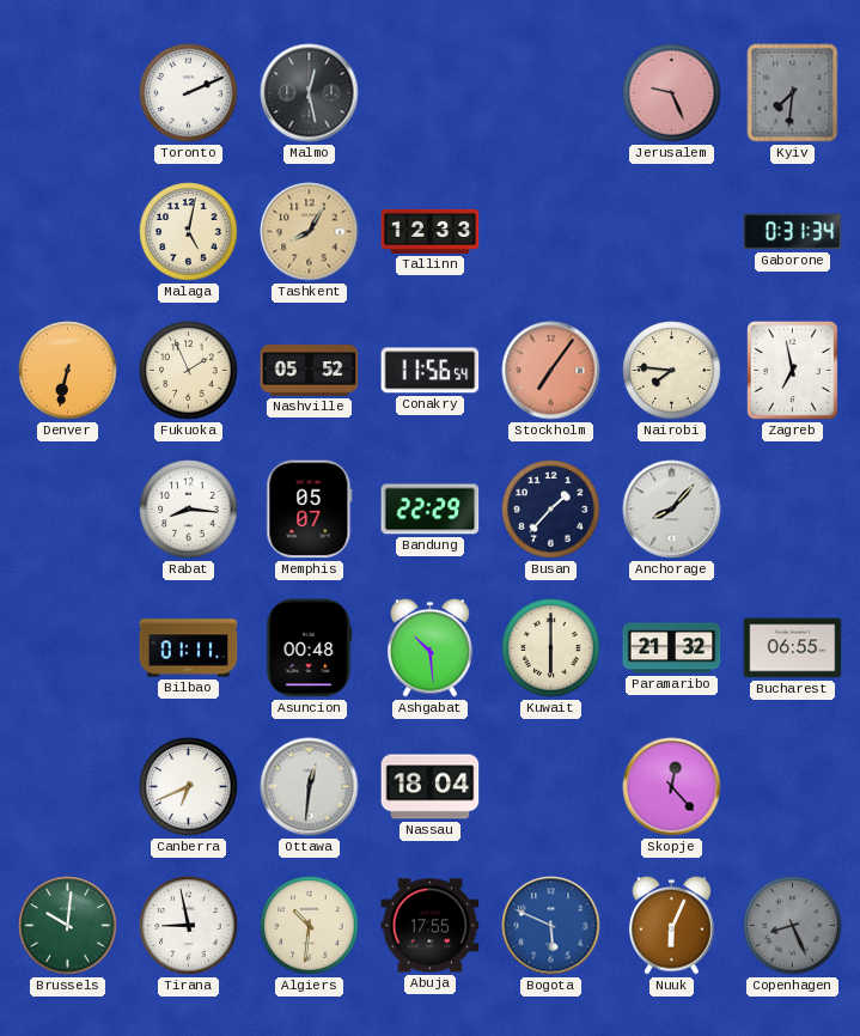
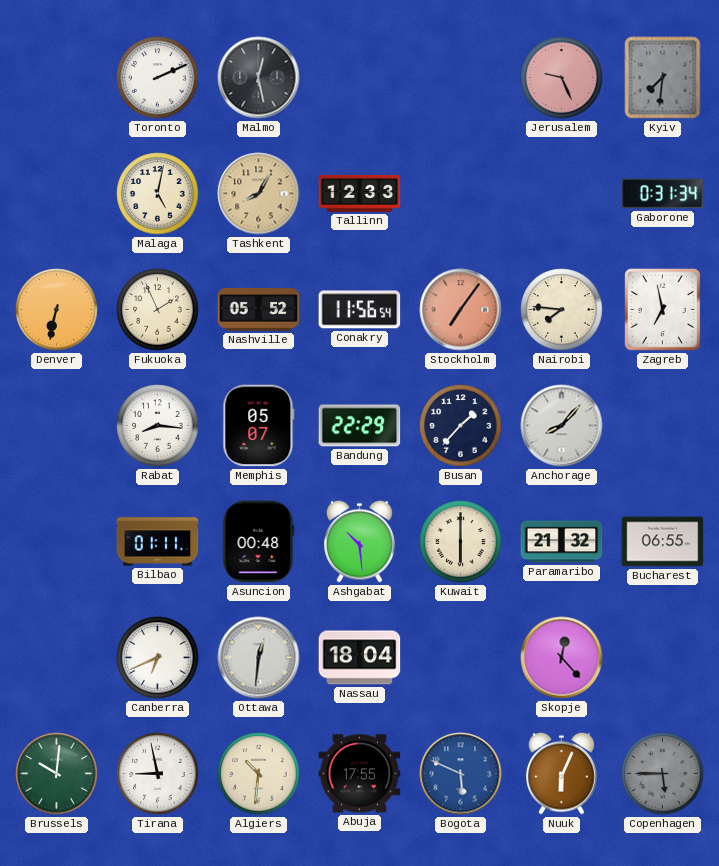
Copenhagen: 8:26 -> 5:45 (663, 774)
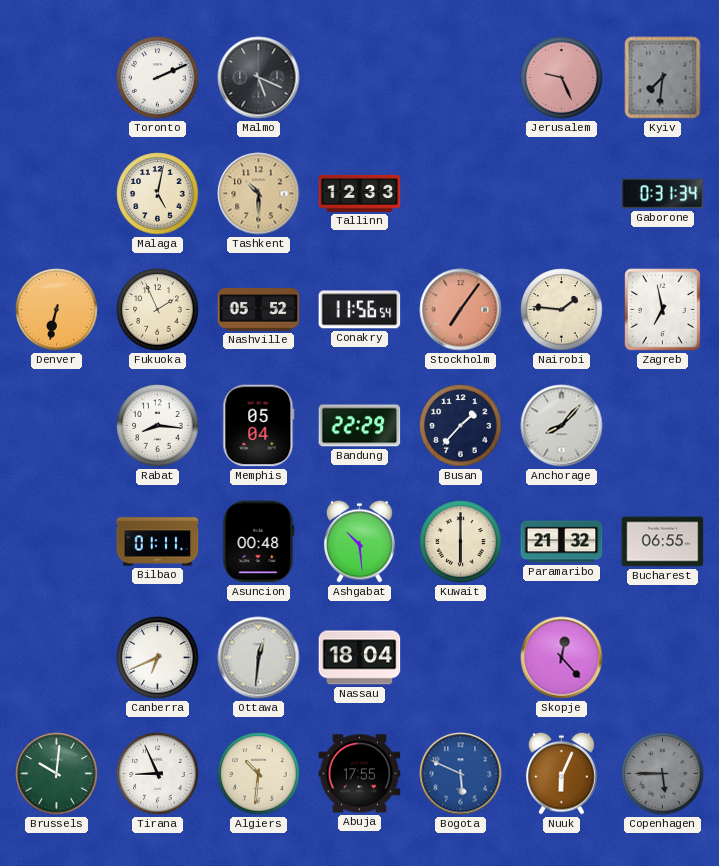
Malmo: 12:28 -> 5:19 (259, 78)
Tashkent: 8:05 -> 10:30 (259, 194)
Nairobi: 7:46 -> 1:46 (562, 310)
Memphis: 05:07 -> 05:04 (259, 426)
Tirana: 8:58 -> 8:56 (158, 774)
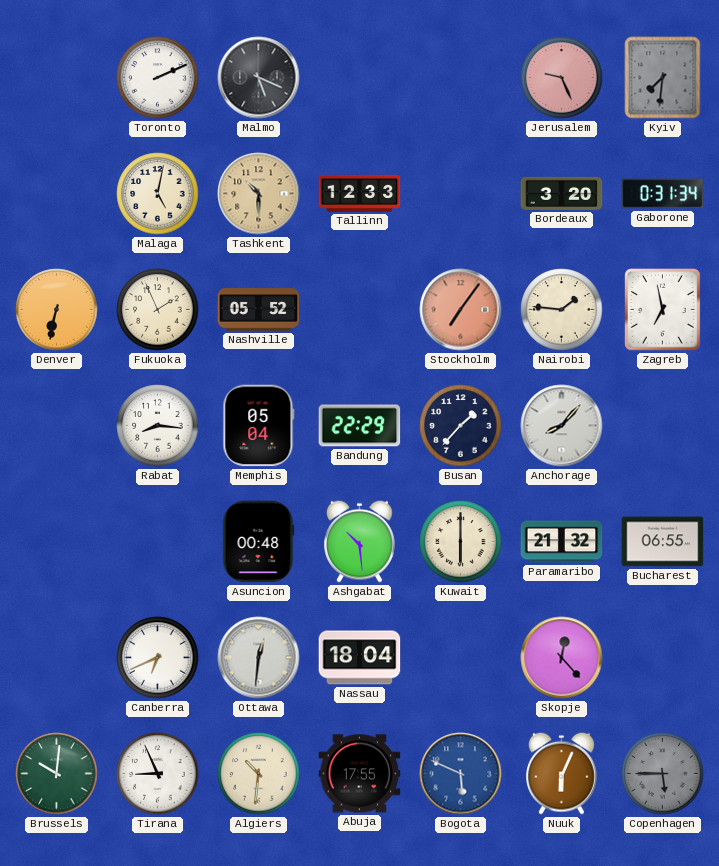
Bordeaux: none -> 3:20 (562, 193)
Conakry: 11:56 -> none (360, 310)
Bilbao: 01:11 -> none (158, 542)
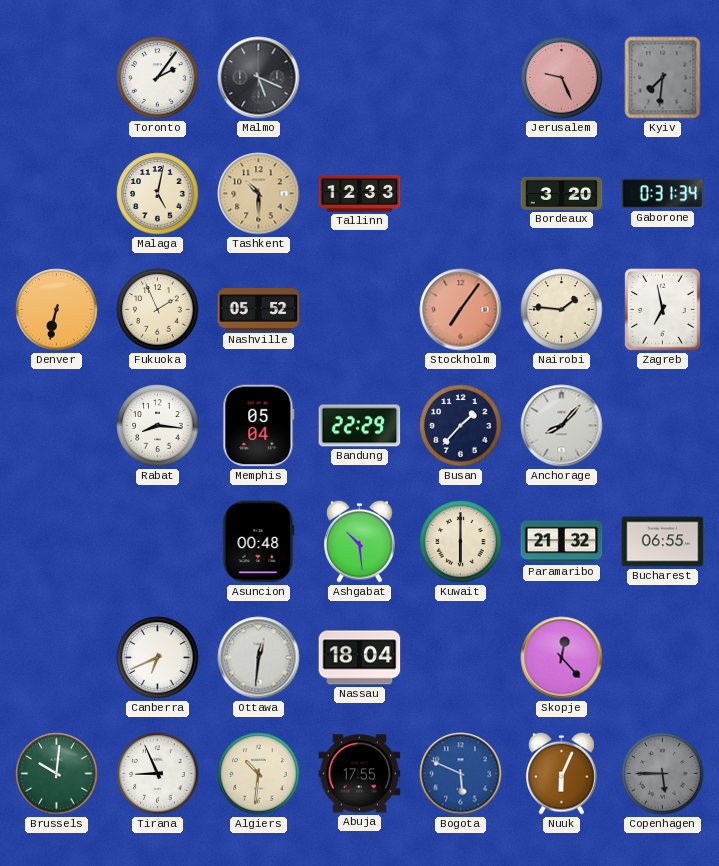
Toronto: 2:11 -> 2:06 (158, 78)
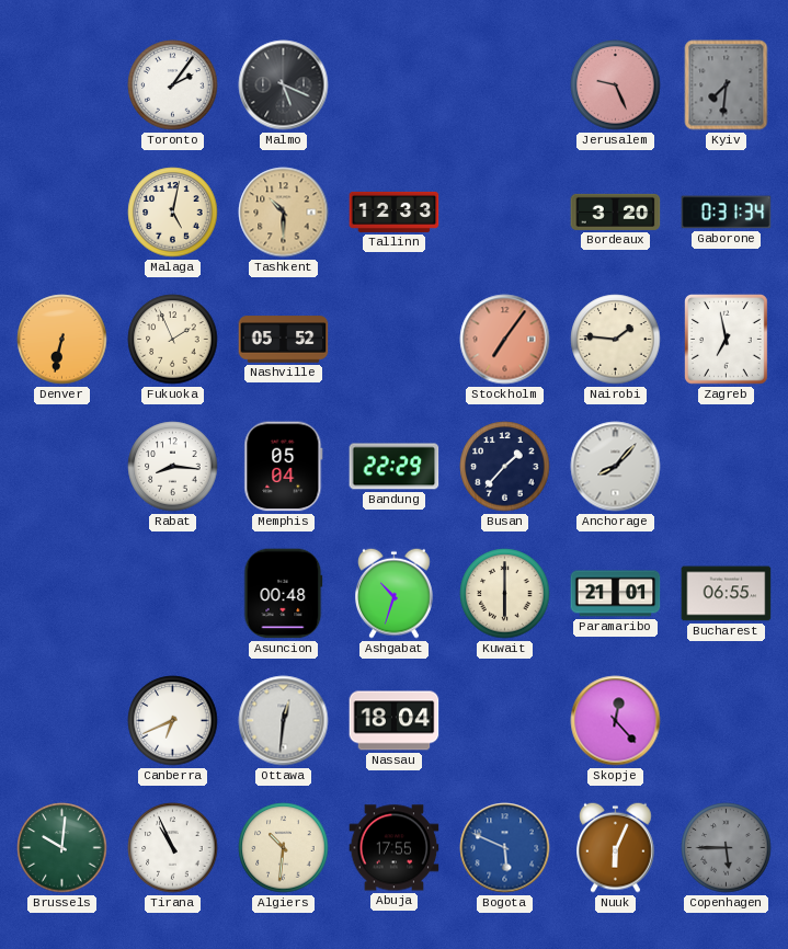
Ashgabat: 10:29 -> 10:33 (395, 593)
Paramaribo: 21:32 -> 21:01 (616, 594)
Tirana: 8:56 -> 10:56 (173, 848)
